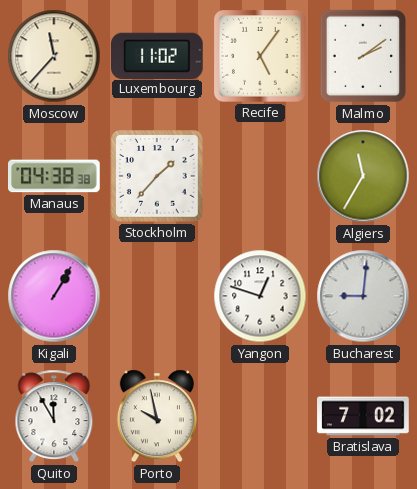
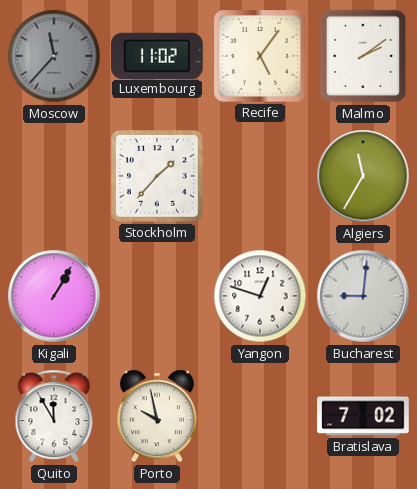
Moscow dial: cream -> grey (54, 56)
Manaus: 04:38 -> none (54, 176)
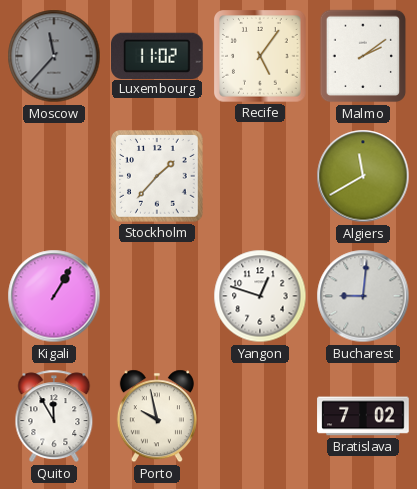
Algiers: 11:35 -> 11:40 (363, 176)
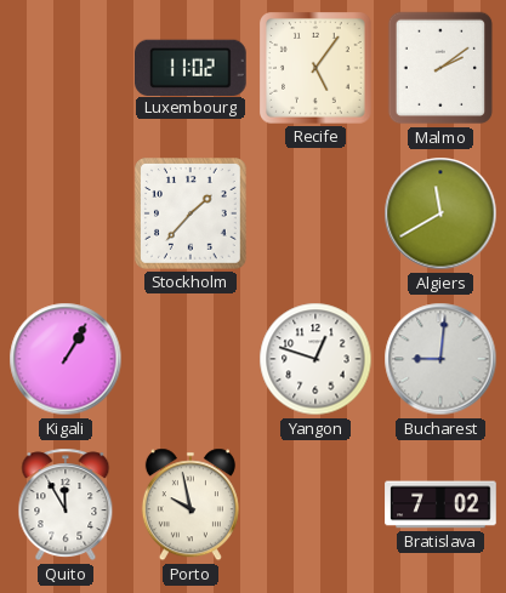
Moscow: 11:37 -> none (54, 56)
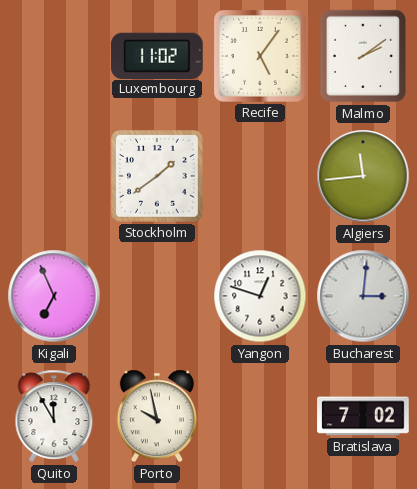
Stockholm: 1:37 -> 1:39 (158, 177)
Algiers: 11:40 -> 11:44 (363, 176)
Kigali: 1:05 -> 6:56 (54, 296)
Bucharest: 9:01 -> 3:01 (363, 296)
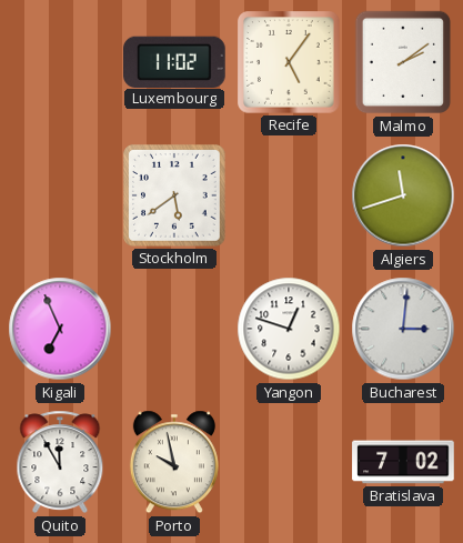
Stockholm: 1:39 -> 5:39 (175, 197)
Algiers: 11:44 -> 11:42 (403, 195)
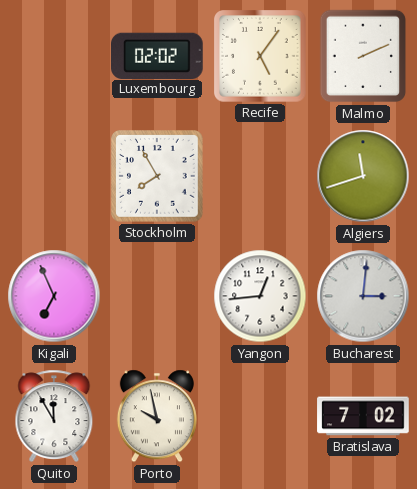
Luxembourg: 11:02 -> 02:02 (158, 55)
Malmo: 2:09 -> 2:11 (363, 56)
Stockholm: 5:39 -> 7:55 (158, 177)
Yangon: 12:48 -> 12:44 (260, 296)
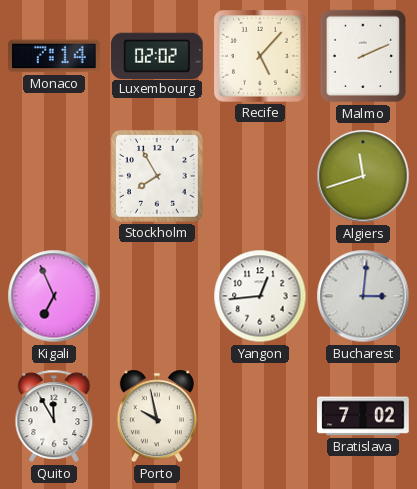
Monaco: none -> 7:14 (54, 56)
Recife: 5:06 -> 5:07 (261, 57)
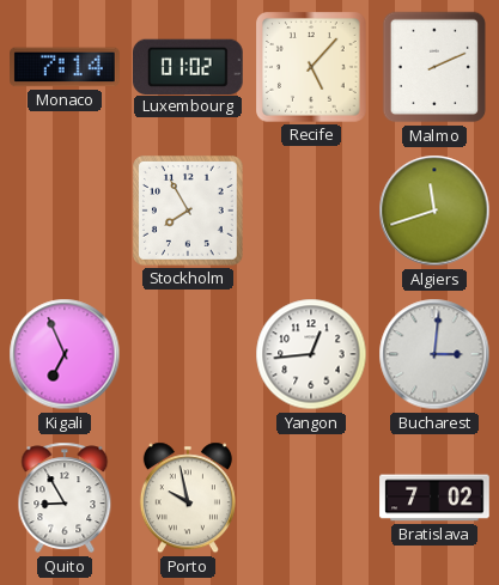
Luxembourg: 02:02 -> 01:02 (189, 66)
Quito: 11:55 -> 8:55 (65, 498)
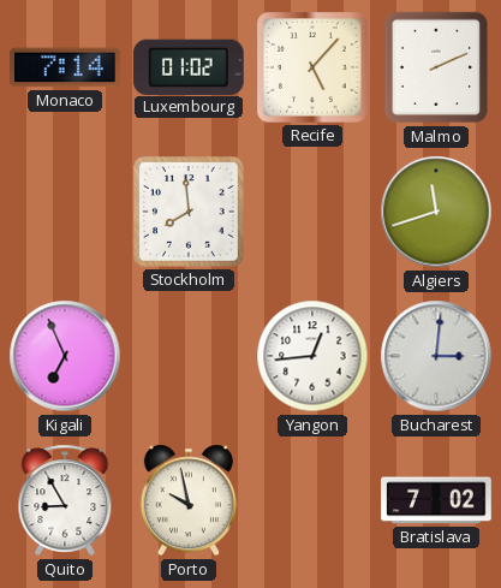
Stockholm: 7:55 -> 7:59 (190, 213)
